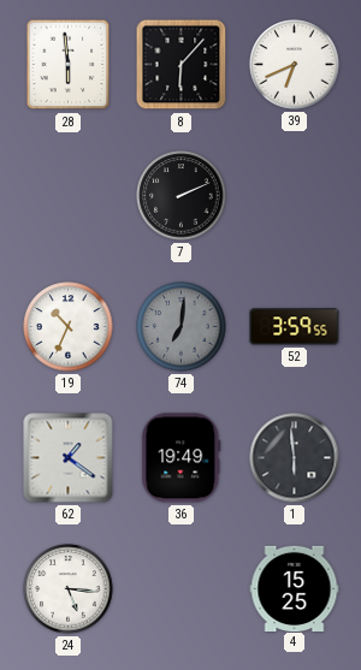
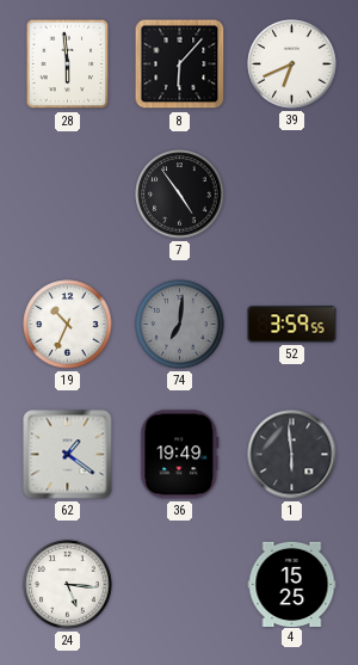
7: 2:11 -> 4:54 (180, 195)
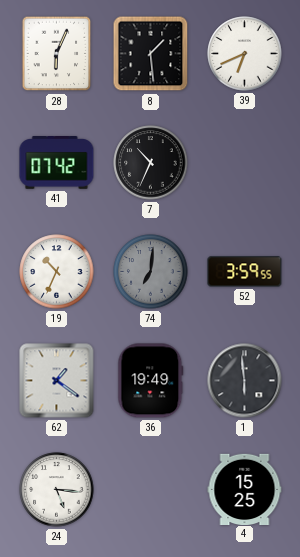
28: 5:59 -> 6:04 (57, 54)
8: 6:07 -> 1:29 (151, 54)
41: none -> 07:42 (57, 163)
7: 4:54 -> 10:34 (151, 163)
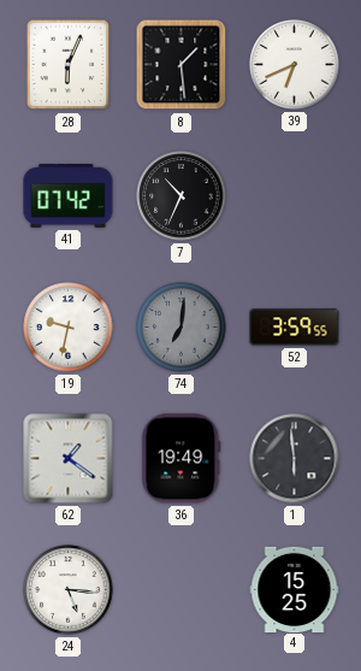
19: 10:34 -> 9:32 (69, 328)
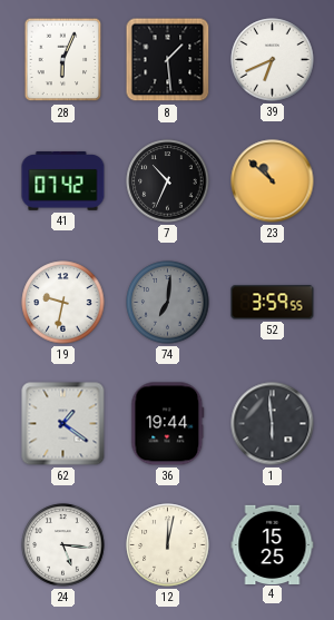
23: none -> 10:52 (273, 181)
36: 19:49 -> 19:44 (168, 424)
12: none -> 12:02 (168, 545)
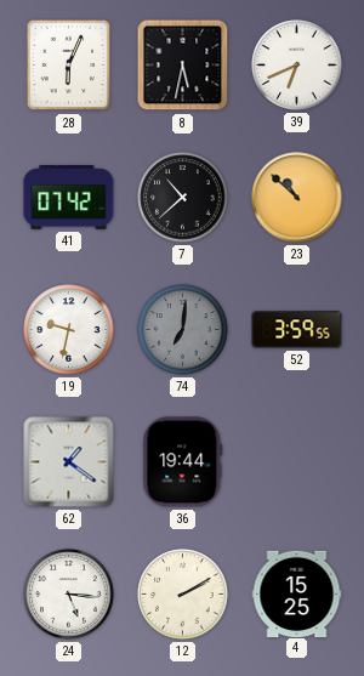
8: 1:29 -> 5:32 (183, 66)
7: 10:34 -> 10:38 (183, 198)
1: 5:59 -> none (273, 424)
12: 12:02 -> 2:10 (183, 595)
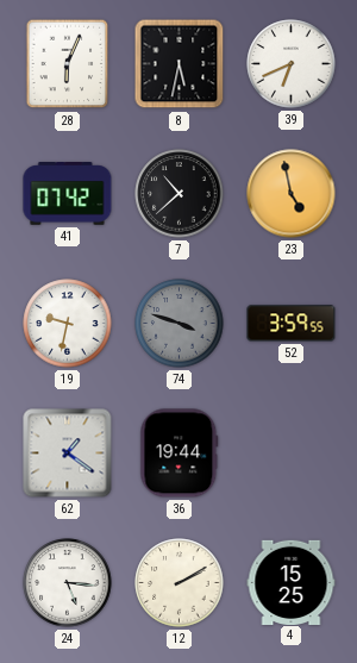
23: 10:52 -> 4:58 (292, 194)
74: 7:01 -> 3:48 (180, 324)
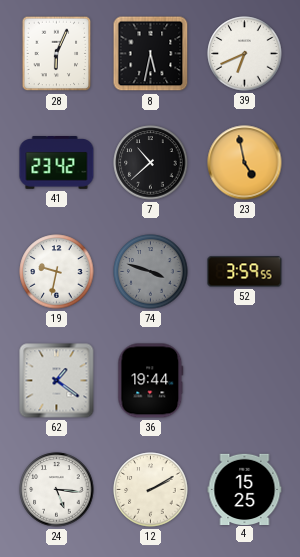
41: 07:42 -> 23:42 (57, 163)
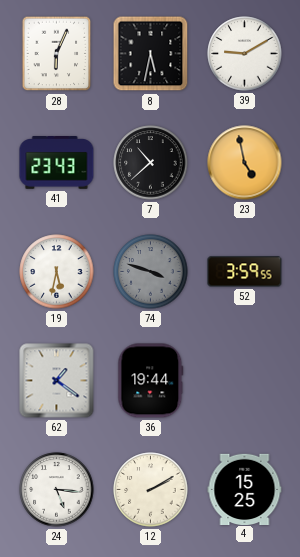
39: 6:41 -> 9:10 (245, 54)
41: 23:42 -> 23:43 (57, 163)
19: 9:32 -> 5:32 (57, 272)
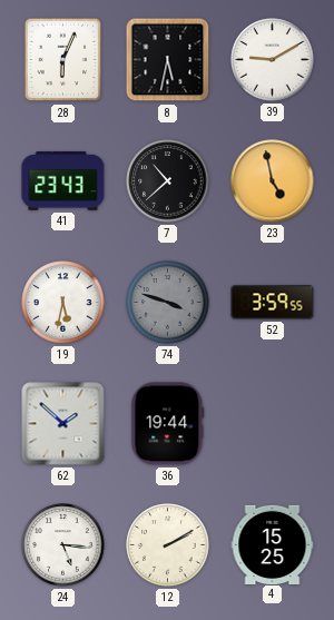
62: 1:21 -> 1:52 (63, 424)
